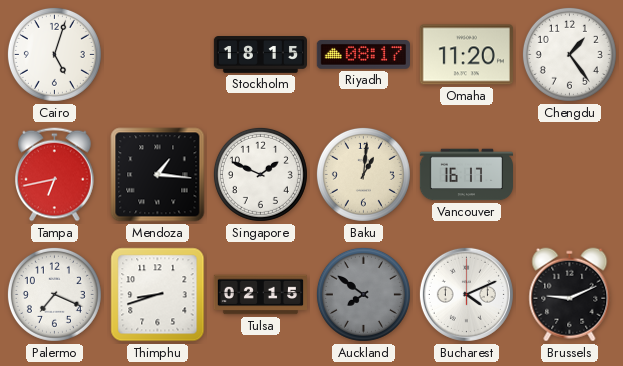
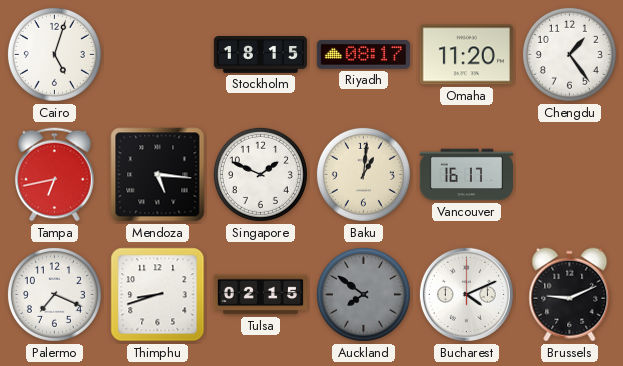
Mendoza: 1:16 -> 5:16 (158, 175)
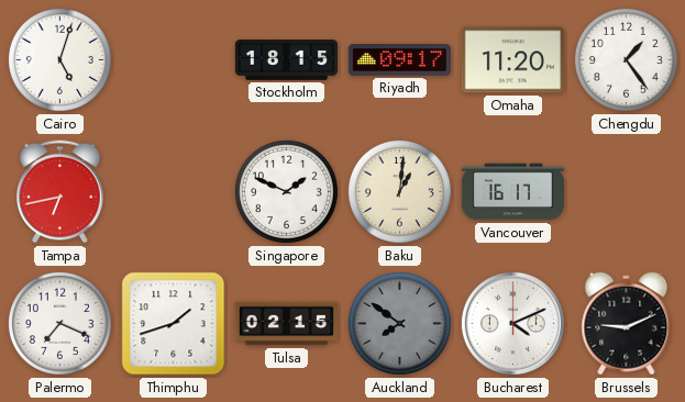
Riyadh: 08:17 -> 09:17 (399, 60)
Mendoza: 5:16 -> none (158, 175)
Thimphu: 8:42 -> 1:42 (174, 324)
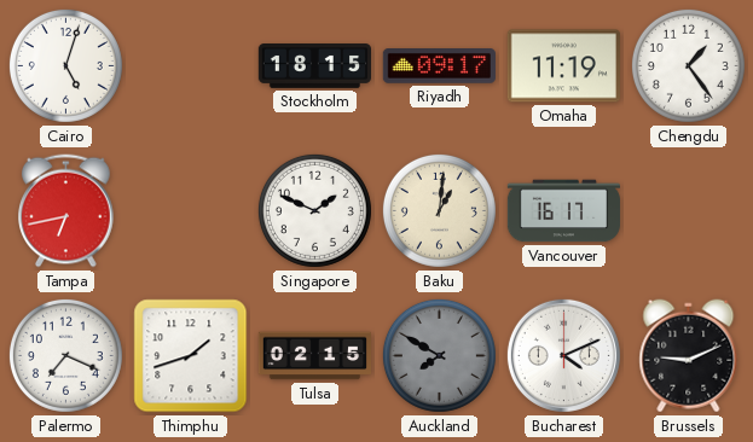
Omaha: 11:20 -> 11:19 (563, 66)
Auckland: 7:51 -> 7:50 (439, 355)
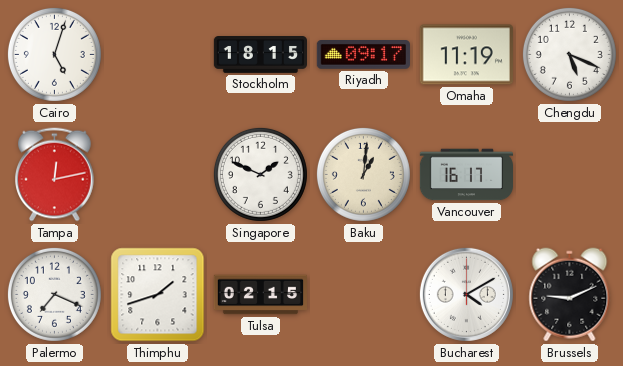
Chengdu: 1:24 -> 5:19 (569, 54)
Tampa: 6:43 -> 12:13 (55, 175)
Auckland: 7:50 -> none (439, 355)
Bucharest: 4:11 -> 4:10 (466, 294)
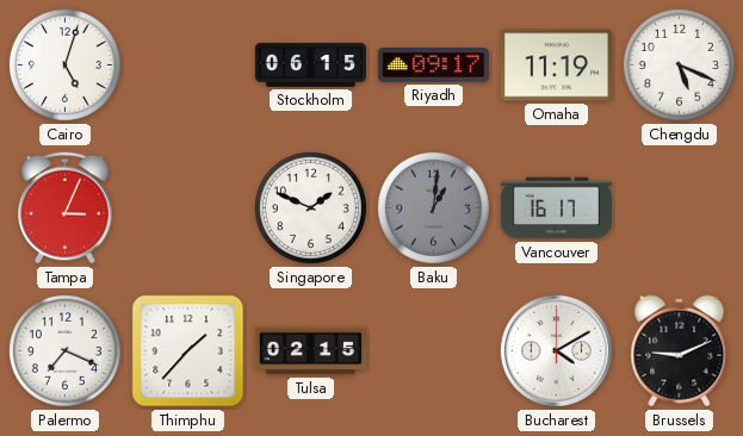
Stockholm: 18:15 -> 06:15 (310, 66)
Tampa: 12:13 -> 3:04 (66, 208)
Baku dial: cream -> grey (433, 207)
Thimphu: 1:42 -> 1:37 (188, 351)
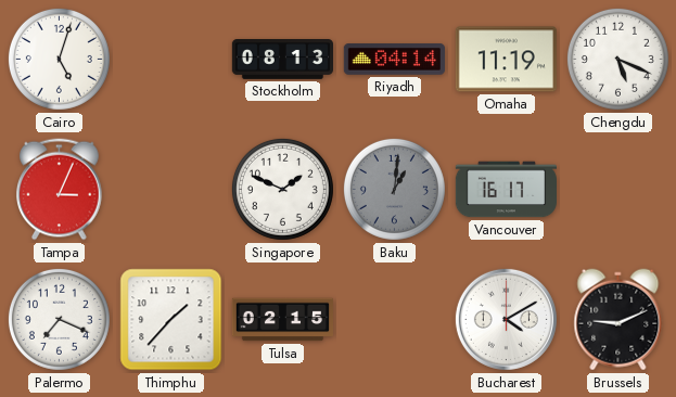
Stockholm: 06:15 -> 08:13 (282, 60)
Riyadh: 09:17 -> 04:14 (394, 60)
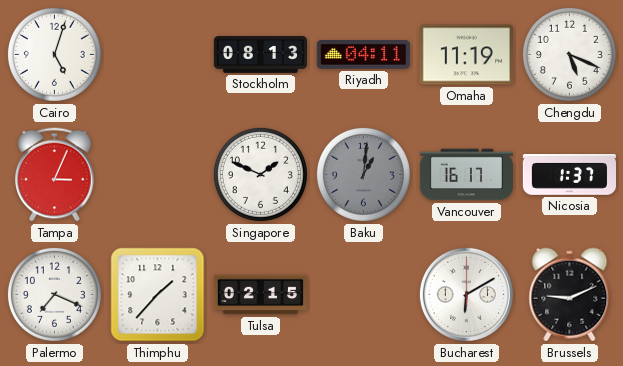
Riyadh: 04:14 -> 04:11 (363, 55)
Nicosia: none -> 1:37 (569, 175)
Bucharest: 4:10 -> 6:10 (466, 294)
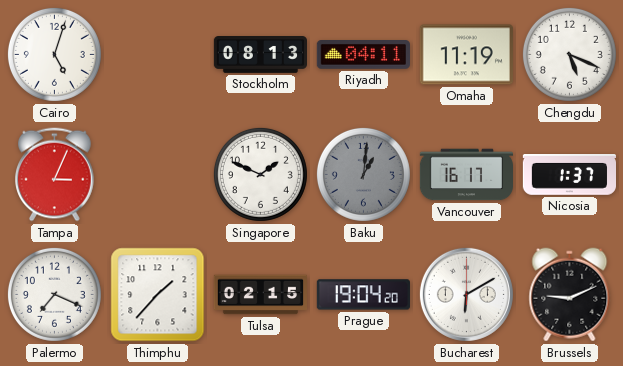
Prague: none -> 19:04 (363, 295)
